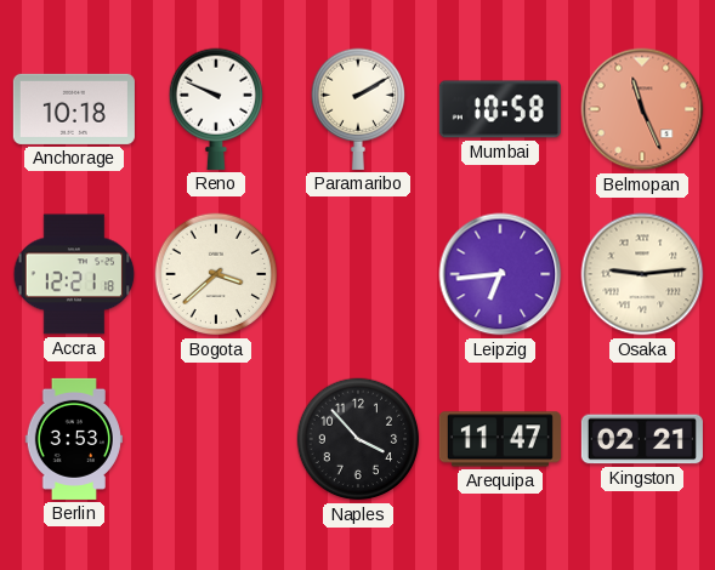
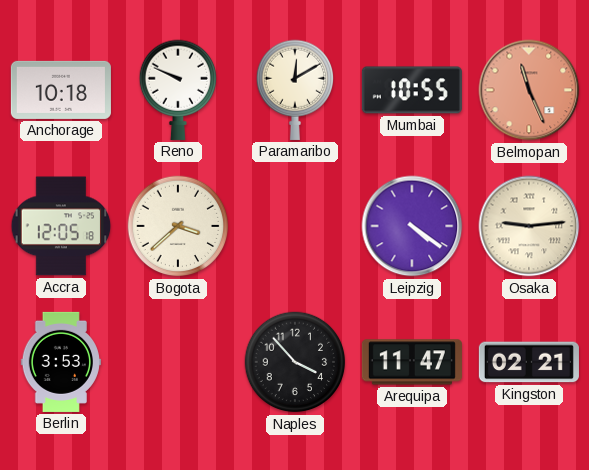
Paramaribo: 2:10 -> 12:10 (294, 90)
Mumbai: 10:58 -> 10:55 (412, 90)
Accra: 12:21 -> 12:05 (61, 226)
Leipzig: 6:44 -> 4:21 (412, 226)
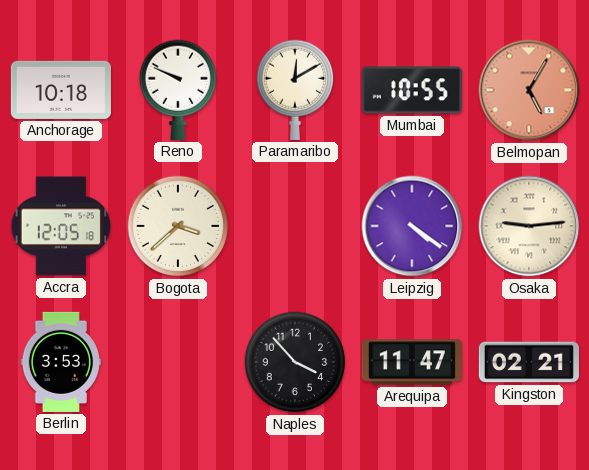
Belmopan: 11:26 -> 5:05 (529, 90)
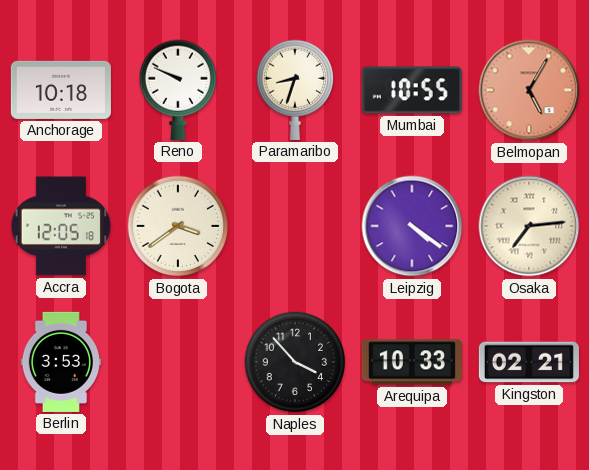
Paramaribo: 12:10 -> 8:33 (294, 90)
Bogota: 3:38 -> 3:39 (178, 226)
Osaka: 9:14 -> 7:14 (529, 226)
Arequipa: 11:47 -> 10:33 (412, 362)
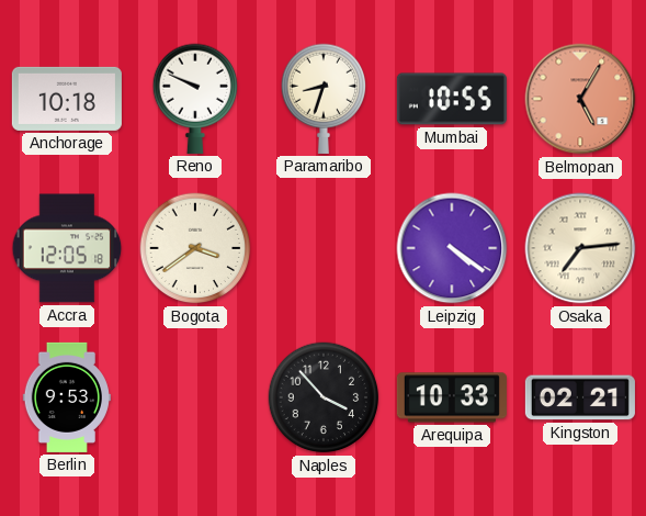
Berlin: 3:53 -> 9:53 (66, 397)
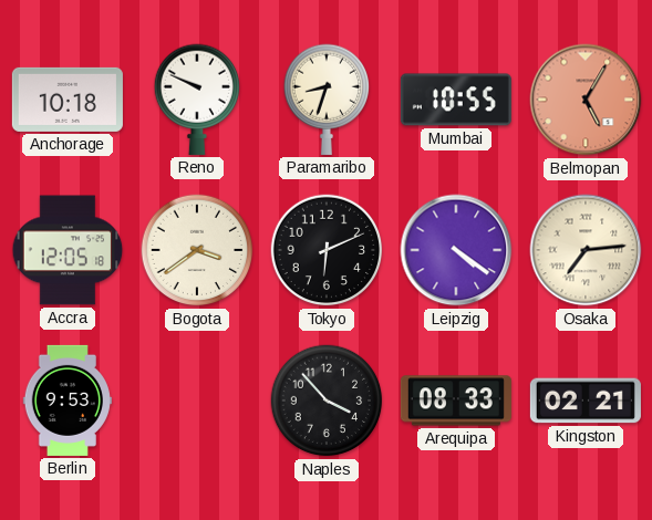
Tokyo: none -> 6:11 (327, 250)
Arequipa: 10:33 -> 08:33 (456, 401)
